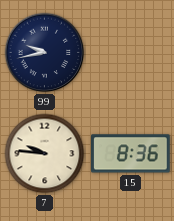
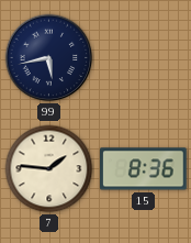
99: 9:43 -> 5:43 (49, 58)
7: 9:46 -> 1:46 (49, 169)
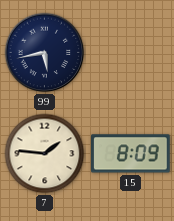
15: 8:36 -> 8:09 (131, 154)
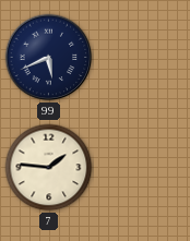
99: 5:43 -> 5:41 (49, 58)
15: 8:09 -> none (131, 154)
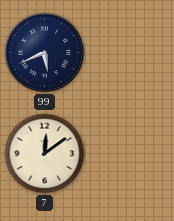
7: 1:46 -> 12:09 (45, 154)
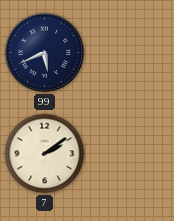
7: 12:09 -> 2:09 (45, 154)
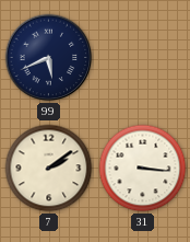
31: none -> 3:16 (143, 169)
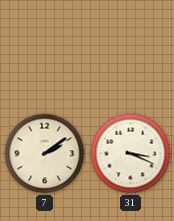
99: 5:41 -> none (49, 58)
31: 3:16 -> 3:19 (131, 154)
